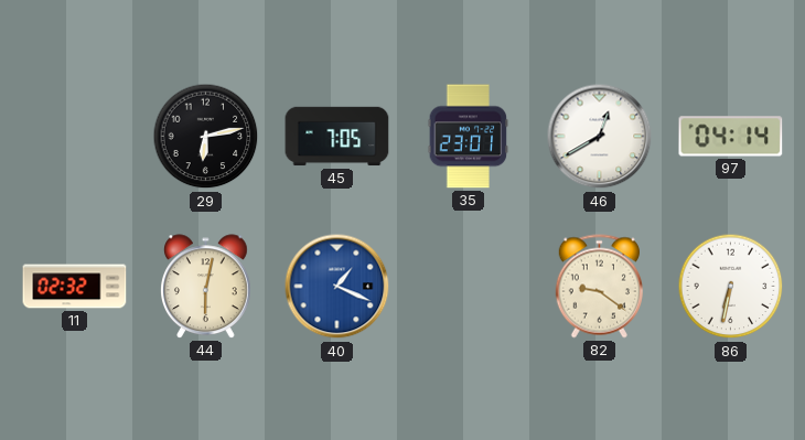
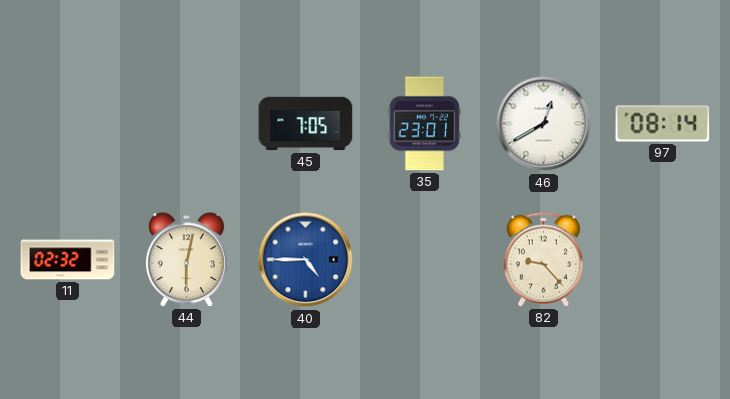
29: 6:13 -> none (206, 137)
97: 04:14 -> 08:14 (663, 124)
40: 1:19 -> 4:45 (306, 260)
82: 9:21 -> 9:23 (543, 260)
86: 6:32 -> none (731, 287)
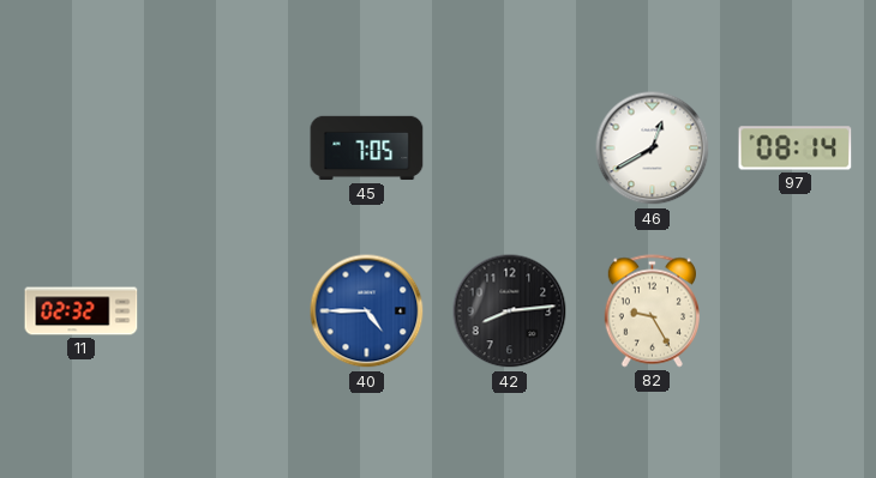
35: 23:01 -> none (425, 124)
44: 6:02 -> none (187, 260)
42: none -> 8:14 (510, 311)
82: 9:23 -> 9:25 (652, 311)
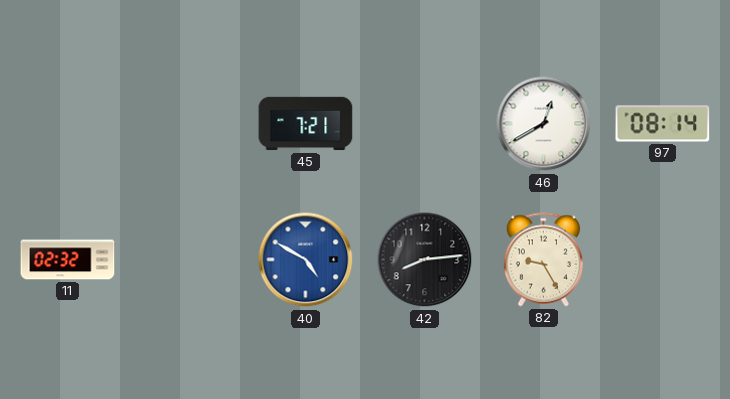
45: 7:05 -> 7:21 (306, 124)
40: 4:45 -> 4:50 (306, 260)
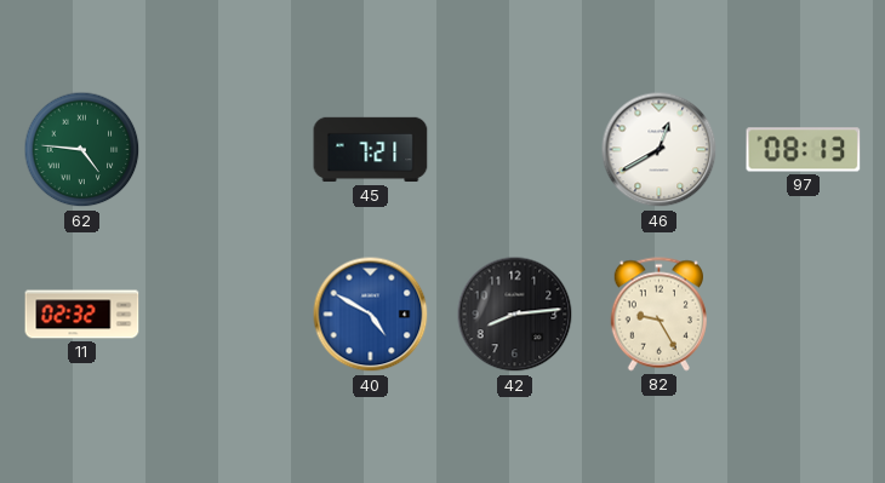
62: none -> 4:46 (82, 150)
97: 08:14 -> 08:13 (804, 150)
